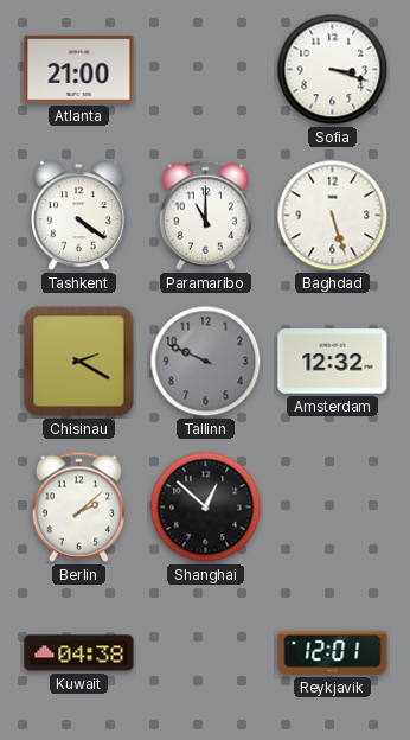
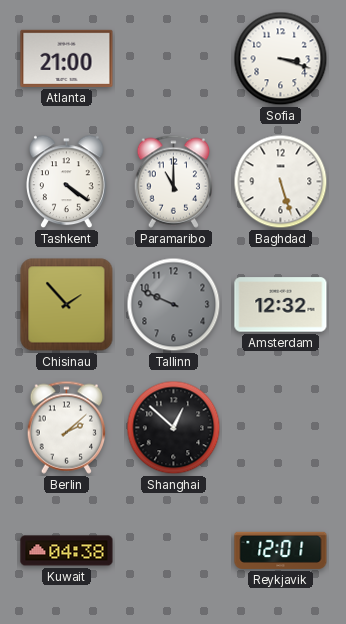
Chisinau: 2:20 -> 1:53 (67, 305)
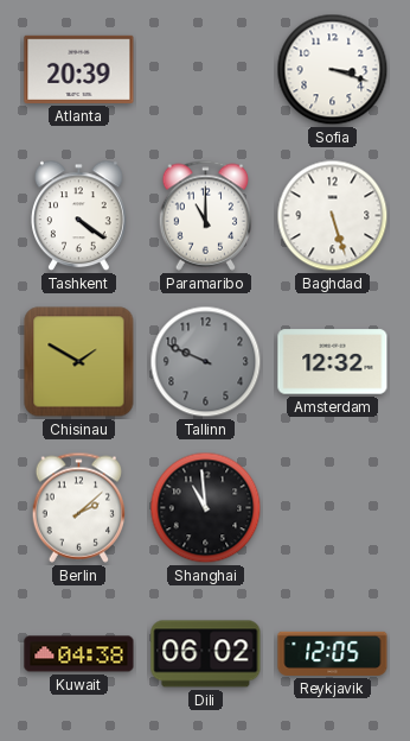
Atlanta: 21:00 -> 20:39 (79, 69)
Chisinau: 1:53 -> 1:50 (79, 362)
Shanghai: 12:52 -> 10:59 (206, 508)
Dili: none -> 06:02 (206, 654)
Reykjavik: 12:01 -> 12:05 (333, 653)
